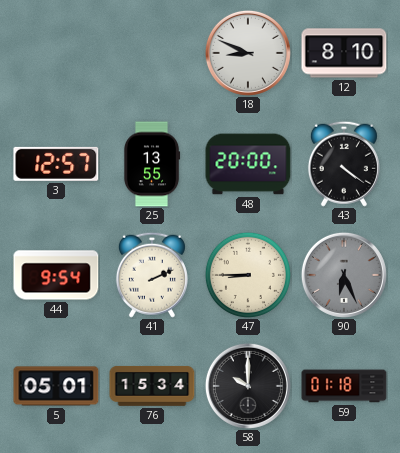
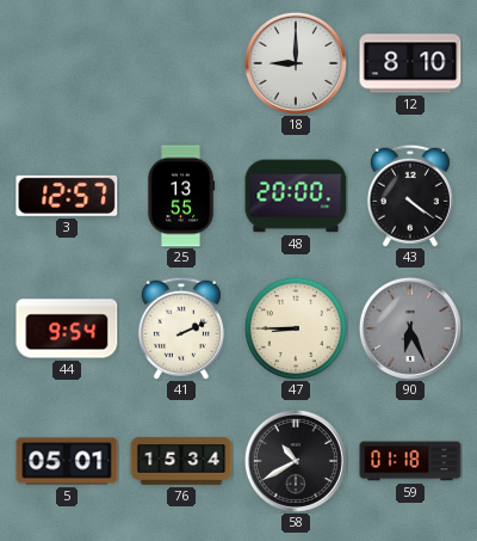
18: 8:49 -> 9:00 (296, 63)
58: 10:00 -> 10:40 (296, 461)
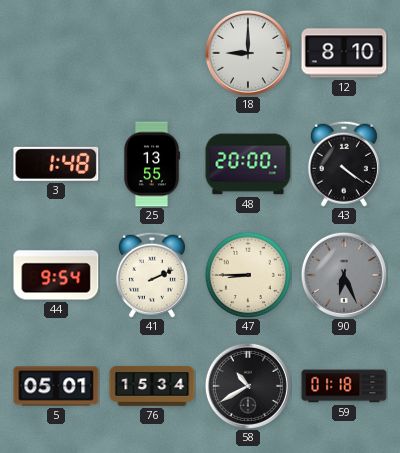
3: 12:57 -> 1:48 (56, 164)
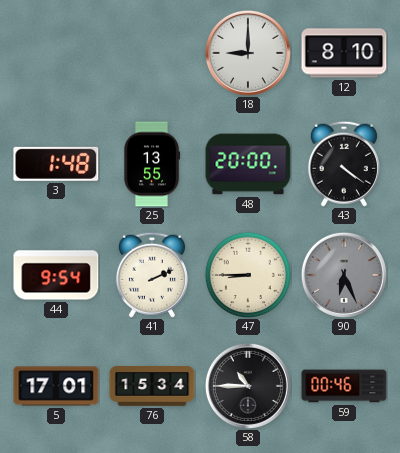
5: 05:01 -> 17:01 (56, 386)
58: 10:40 -> 10:45 (248, 386)
59: 01:18 -> 00:46 (344, 386)
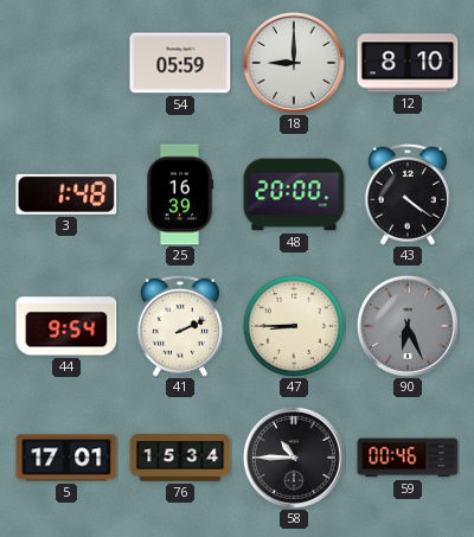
54: none -> 05:59 (180, 63)
25: 13:55 -> 16:39 (180, 194)
